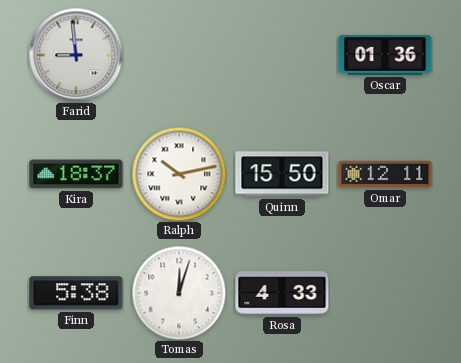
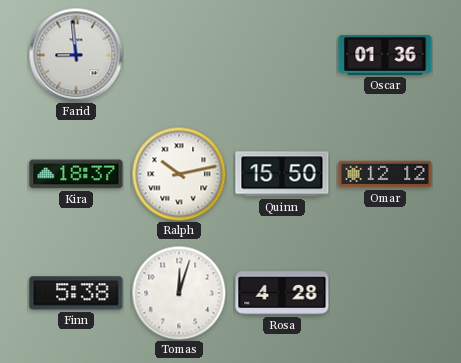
Omar: 12:11 -> 12:12 (385, 174)
Rosa: 4:33 -> 4:28 (282, 293)
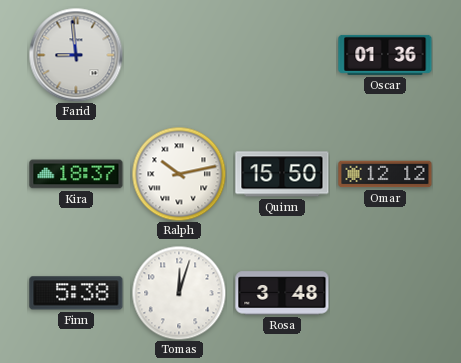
Rosa: 4:28 -> 3:48 (282, 293)
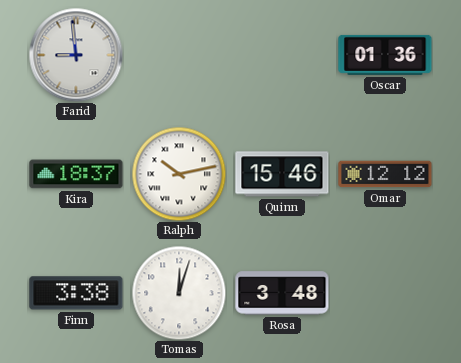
Quinn: 15:50 -> 15:46 (282, 174)
Finn: 5:38 -> 3:38 (76, 293)
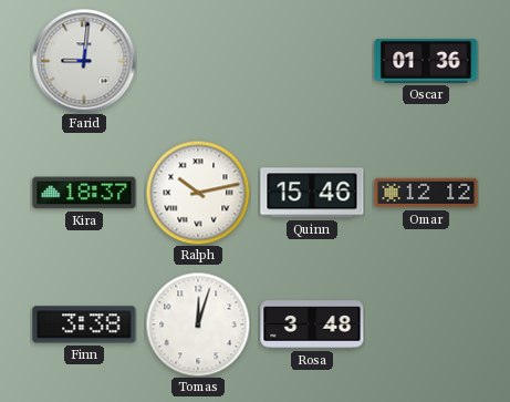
Farid: 8:59 -> 9:01 (84, 61)
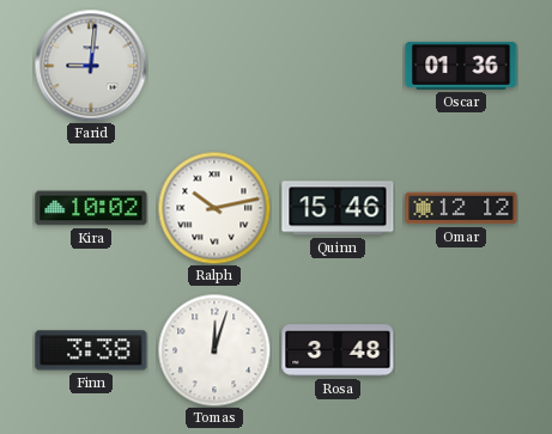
Kira: 18:37 -> 10:02 (91, 208)
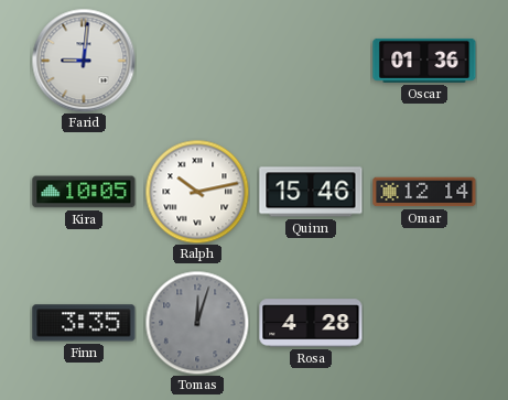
Kira: 10:02 -> 10:05 (84, 192)
Omar: 12:12 -> 12:14 (424, 192)
Finn: 3:38 -> 3:35 (84, 323)
Tomas dial: white -> grey (197, 323)
Rosa: 3:48 -> 4:28 (311, 323)
